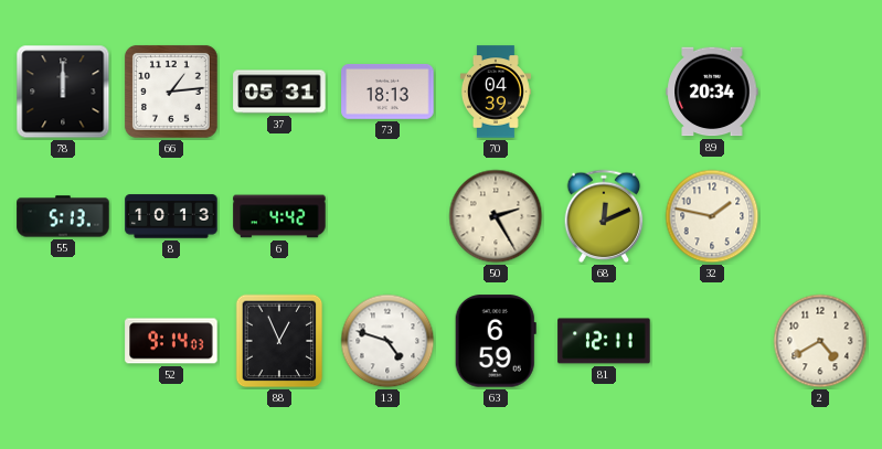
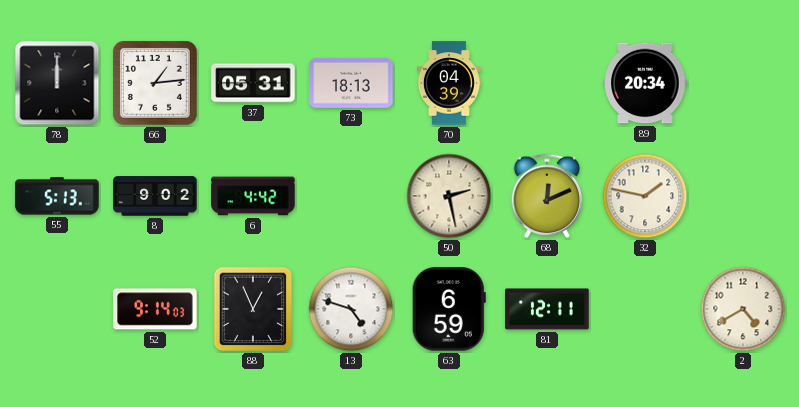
8: 10:13 -> 9:02 (155, 196)
50: 2:25 -> 2:28 (449, 196)
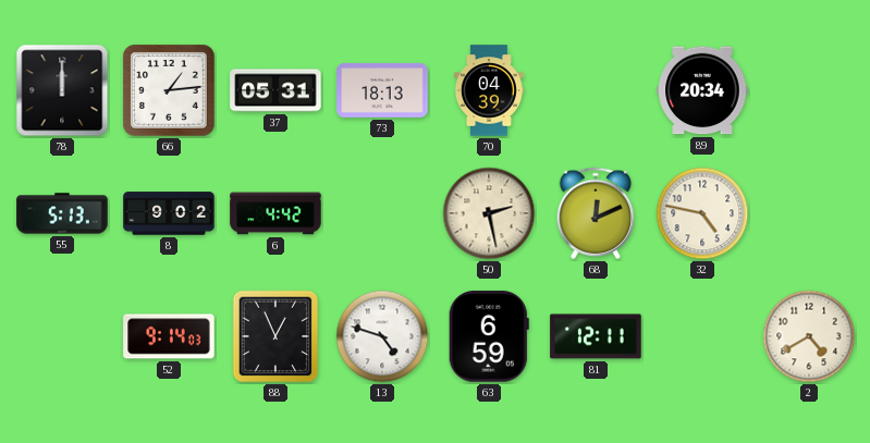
32: 1:47 -> 4:47 (702, 213)
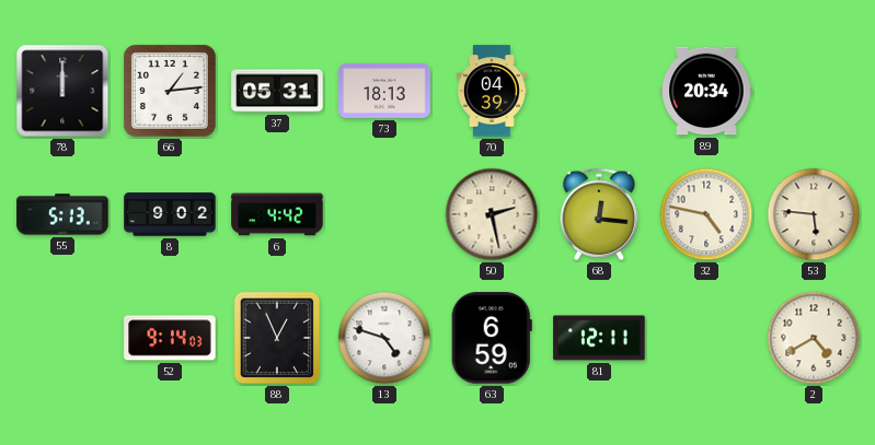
68: 12:11 -> 12:16 (599, 214)
53: none -> 5:46 (814, 214)
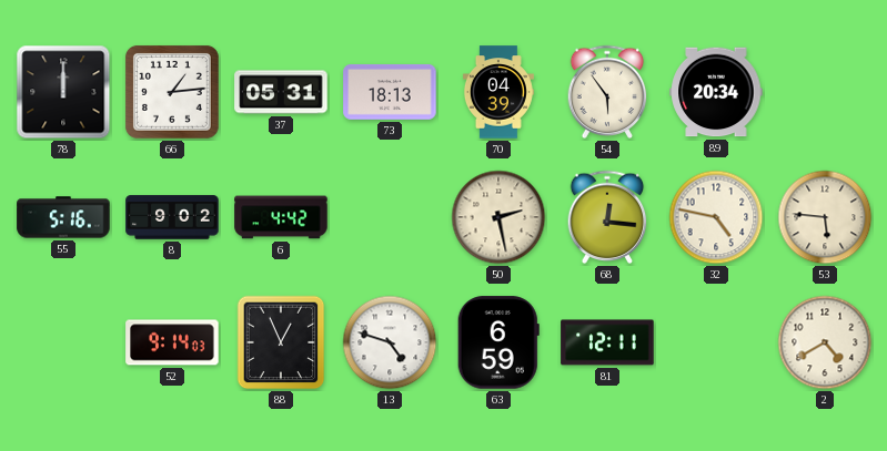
54: none -> 5:54 (607, 92)
55: 5:13 -> 5:16 (63, 217)
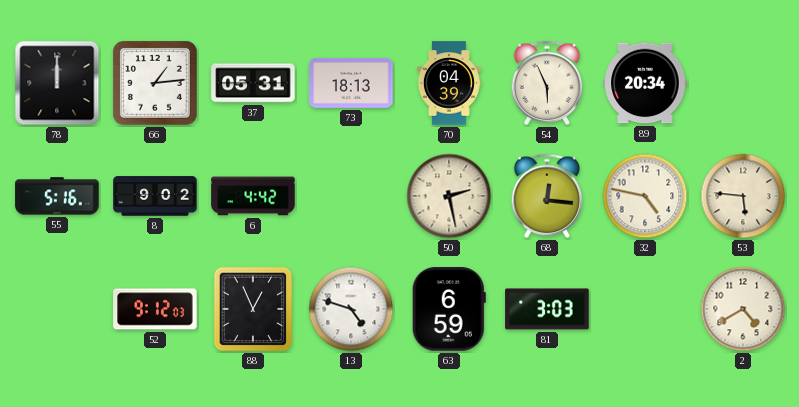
54: 5:54 -> 5:56 (547, 83)
52: 9:14 -> 9:12 (155, 309)
81: 12:11 -> 3:03 (547, 309)
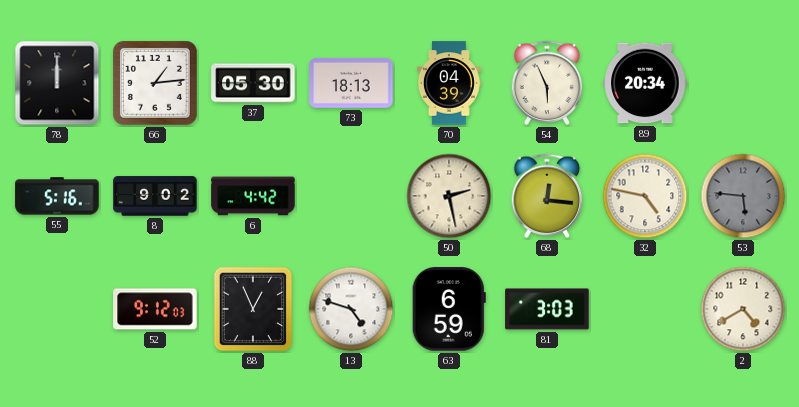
37: 05:31 -> 05:30 (253, 83)
53 dial: cream -> grey (743, 196)
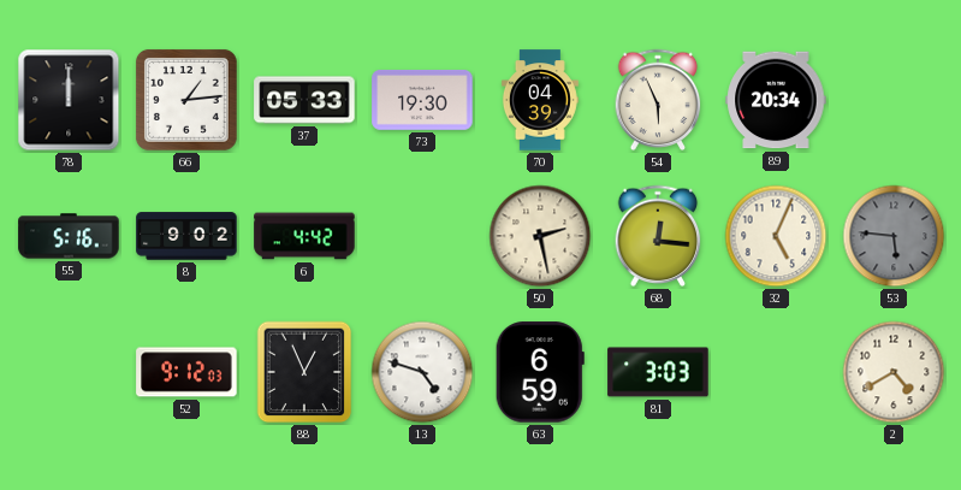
37: 05:30 -> 05:33 (304, 100)
73: 18:13 -> 19:30 (422, 100)
32: 4:47 -> 5:04 (776, 236)
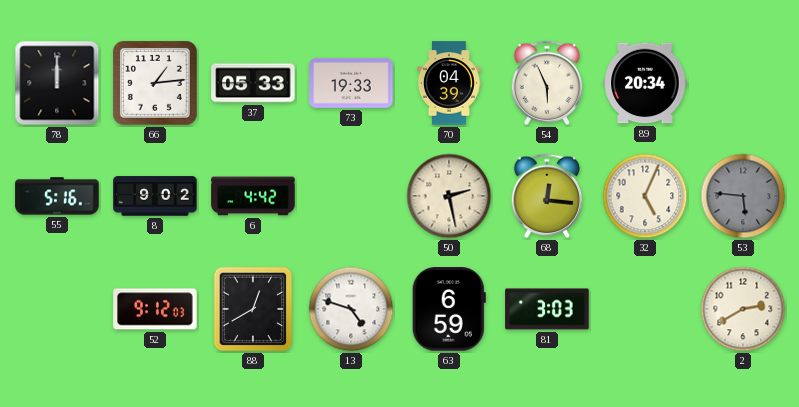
73: 19:30 -> 19:33 (351, 83)
88: 12:56 -> 12:40 (253, 309)
2: 4:40 -> 2:40 (743, 309)
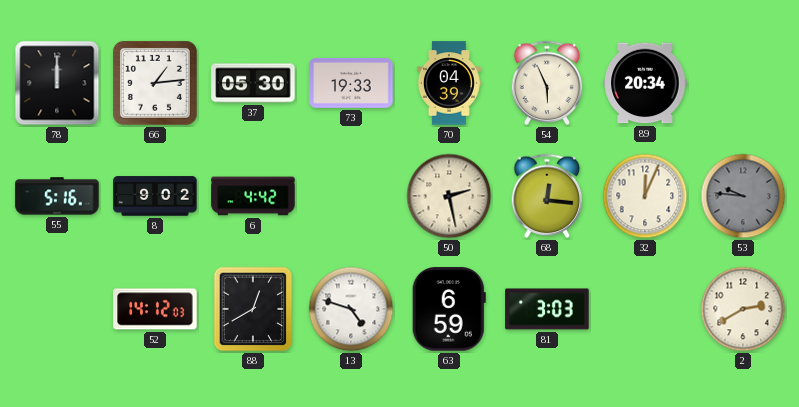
37: 05:33 -> 05:30 (253, 83)
32: 5:04 -> 12:04 (645, 196)
53: 5:46 -> 9:46 (743, 196)
52: 9:12 -> 14:12 (155, 309)
